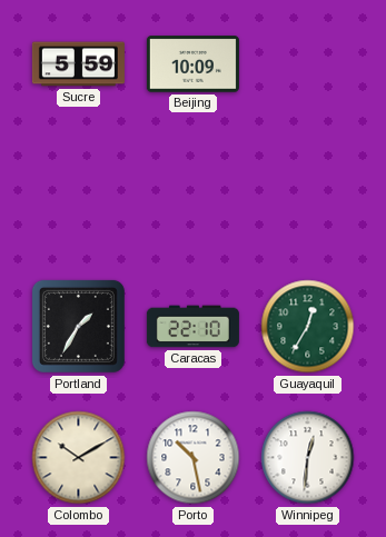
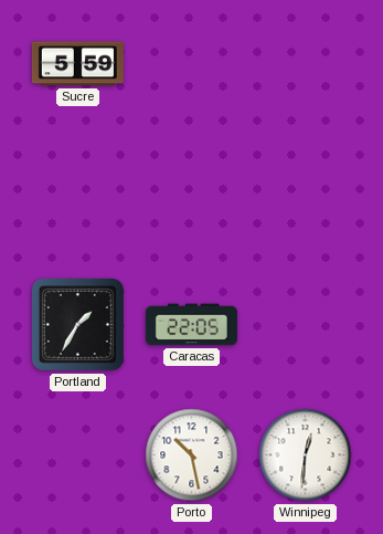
Beijing: 10:09 -> none (192, 64)
Caracas: 22:10 -> 22:05 (191, 325)
Guayaquil: 12:35 -> none (308, 327)
Colombo: 10:10 -> none (79, 458)
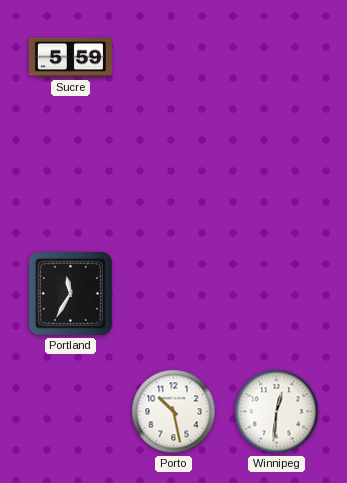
Portland: 1:35 -> 11:35 (70, 293)
Caracas: 22:05 -> none (191, 325)
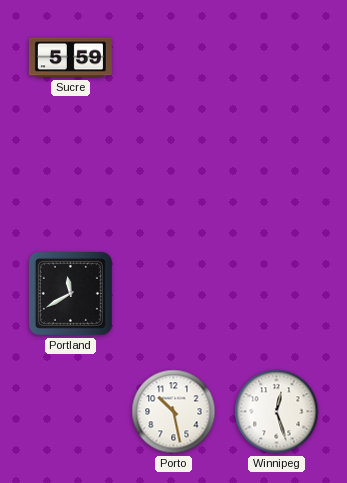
Portland: 11:35 -> 11:40 (70, 293)
Winnipeg: 12:31 -> 12:27 (277, 412)
